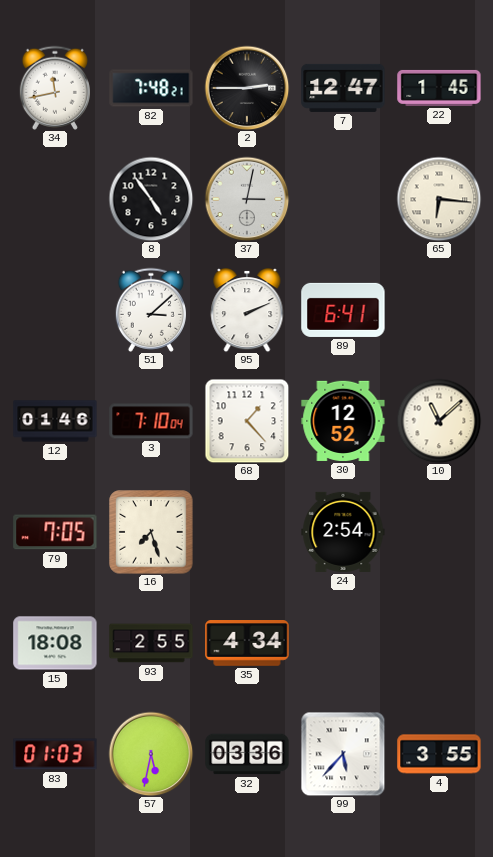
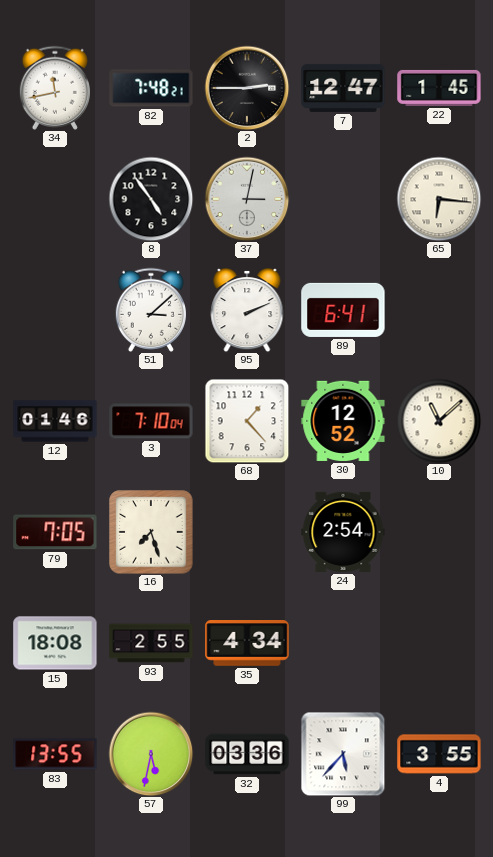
83: 01:03 -> 13:55 (55, 754)
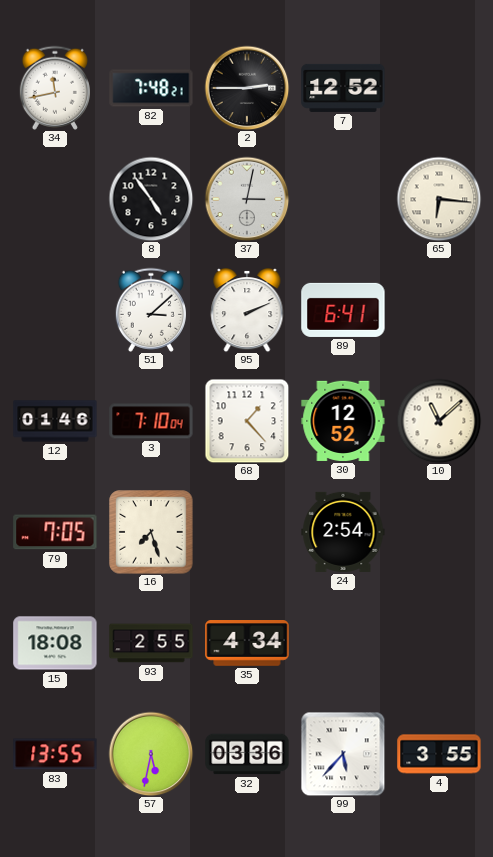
7: 12:47 -> 12:52 (343, 88)
22: 1:45 -> none (439, 88)
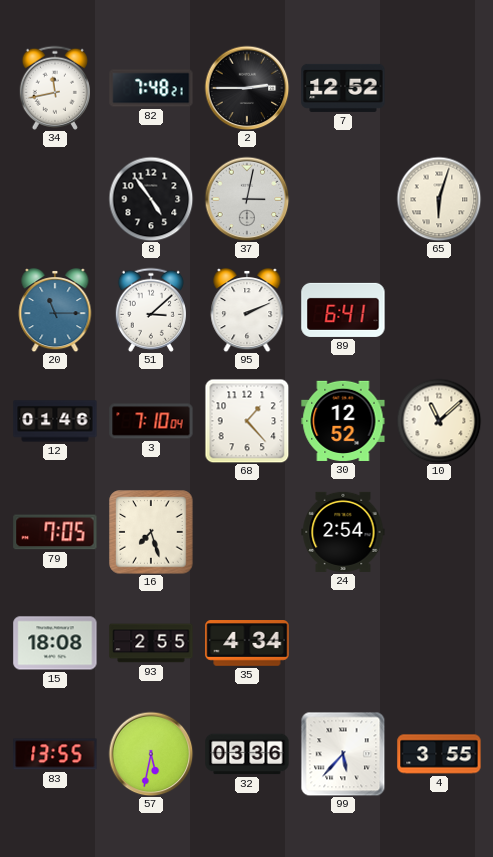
65: 6:16 -> 6:03 (439, 199)
20: none -> 11:15 (55, 311)
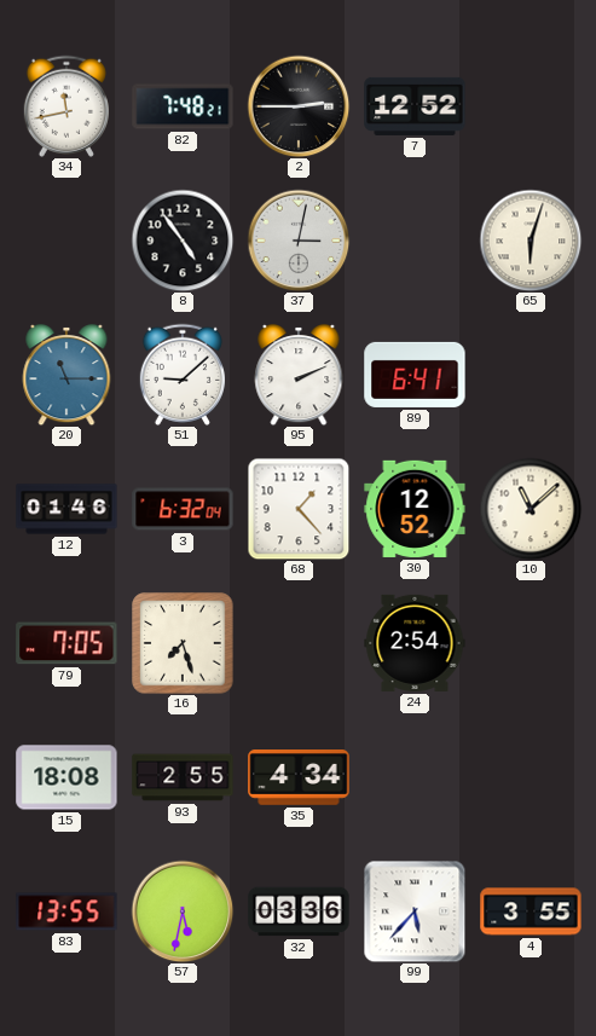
51: 3:08 -> 9:08 (183, 375)
3: 7:10 -> 6:32 (183, 509)
